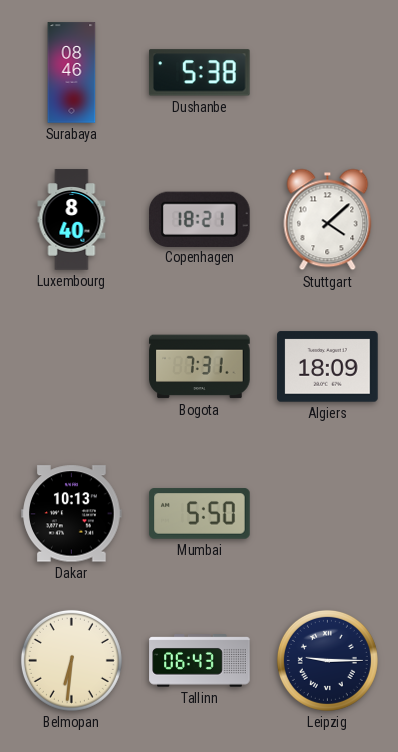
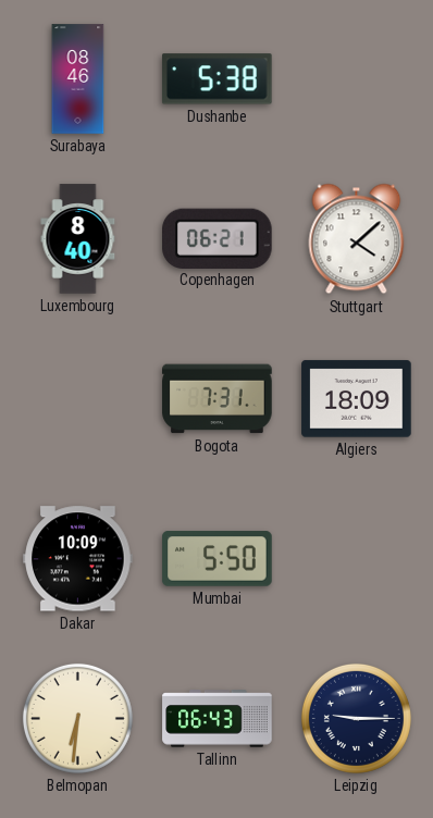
Copenhagen: 18:21 -> 06:21 (218, 238)
Dakar: 10:13 -> 10:09 (78, 559)
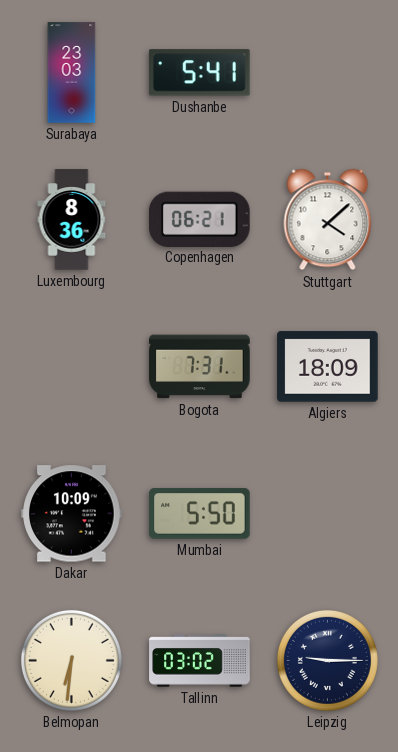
Surabaya: 08:46 -> 23:03 (72, 73)
Dushanbe: 5:38 -> 5:41 (200, 73)
Luxembourg: 8:40 -> 8:36 (72, 220)
Tallinn: 06:43 -> 03:02 (200, 661)
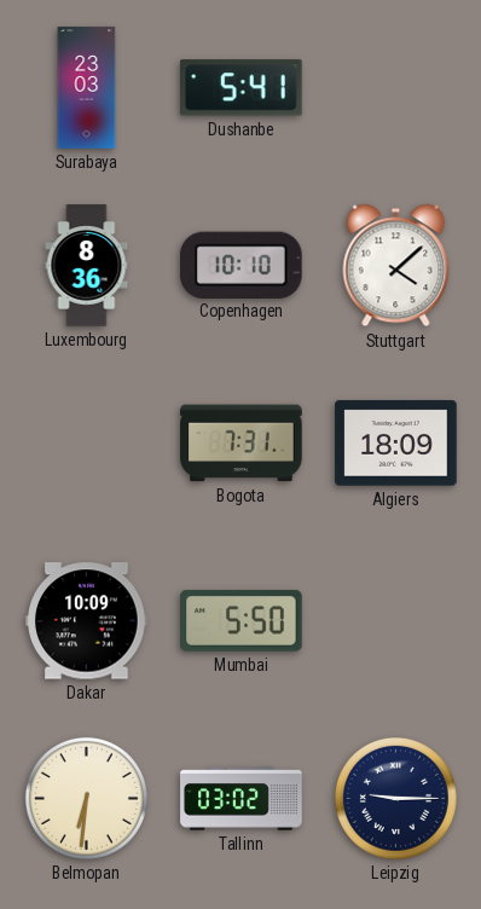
Copenhagen: 06:21 -> 10:10 (242, 265)
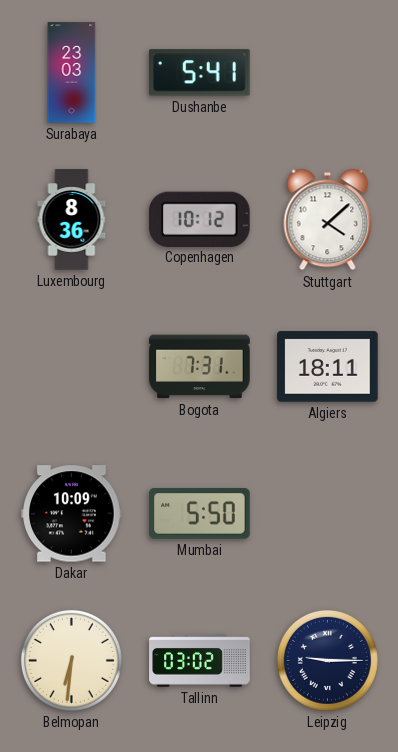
Copenhagen: 10:10 -> 10:12 (200, 219)
Algiers: 18:09 -> 18:11 (328, 367)
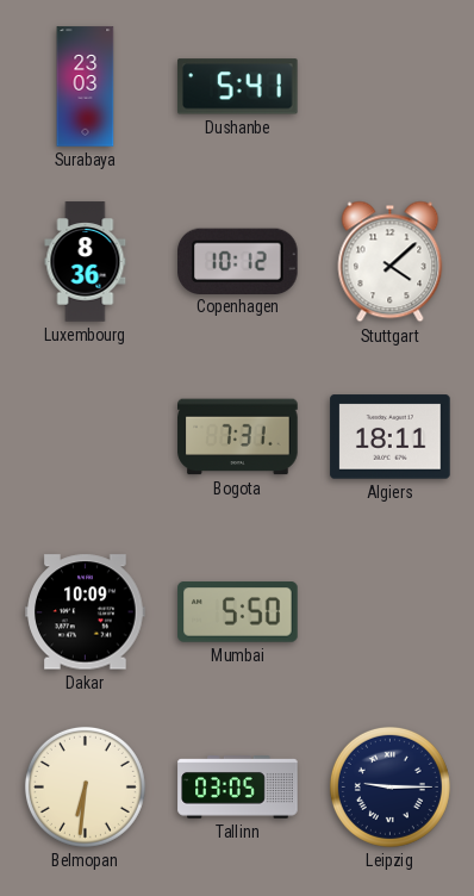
Tallinn: 03:02 -> 03:05 (238, 788)
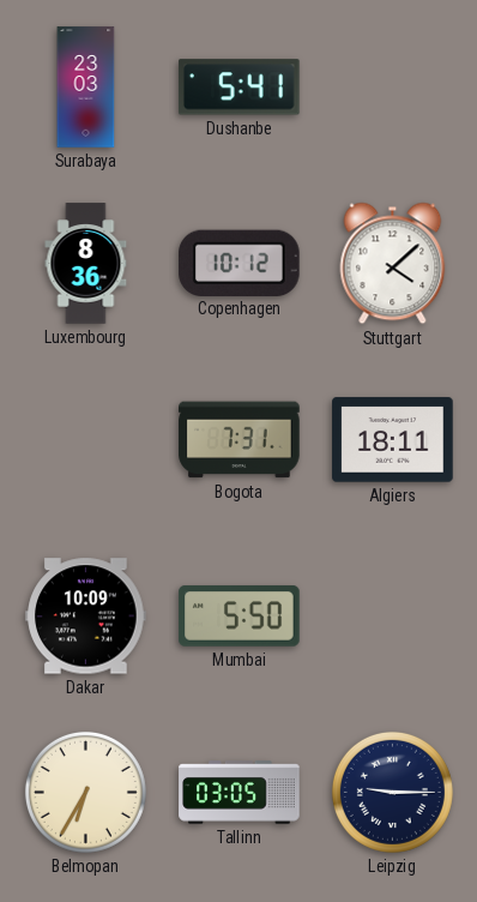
Belmopan: 6:31 -> 6:35 (85, 792)
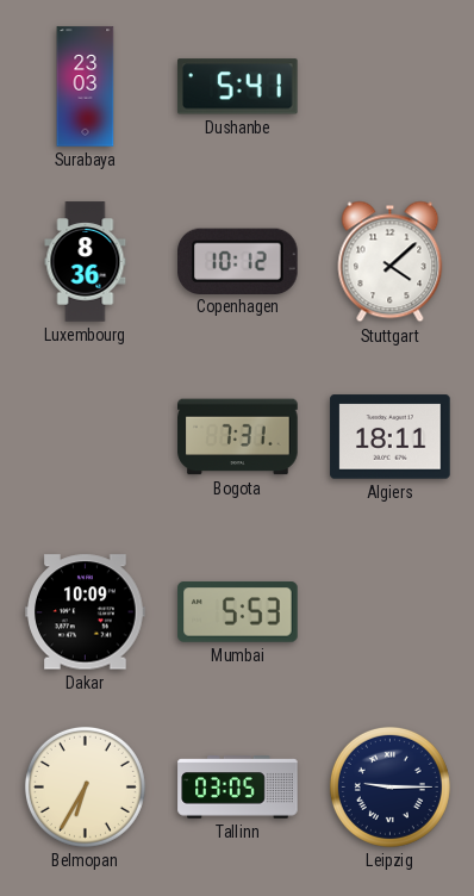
Mumbai: 5:50 -> 5:53 (238, 612)
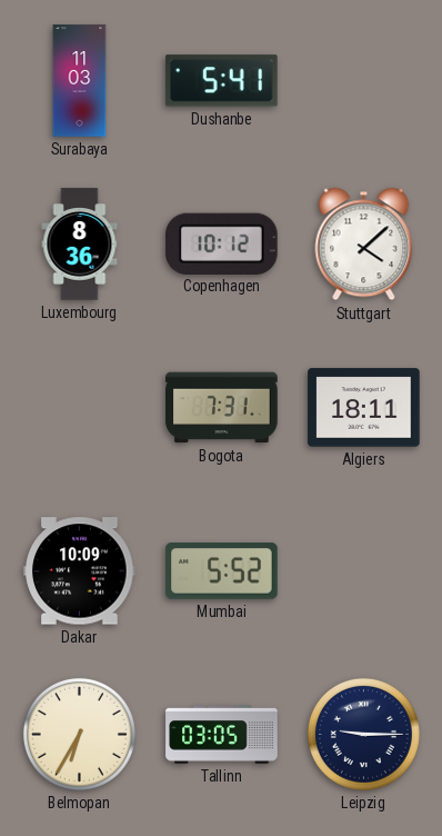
Surabaya: 23:03 -> 11:03 (80, 81)
Mumbai: 5:53 -> 5:52 (222, 571)
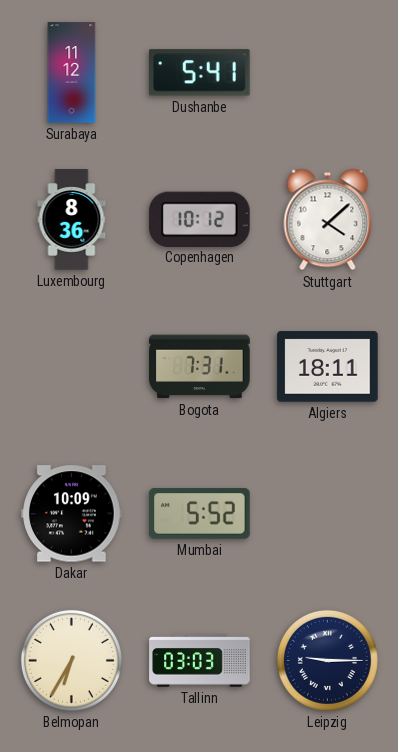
Surabaya: 11:03 -> 11:12 (72, 73)
Tallinn: 03:05 -> 03:03 (200, 661)
